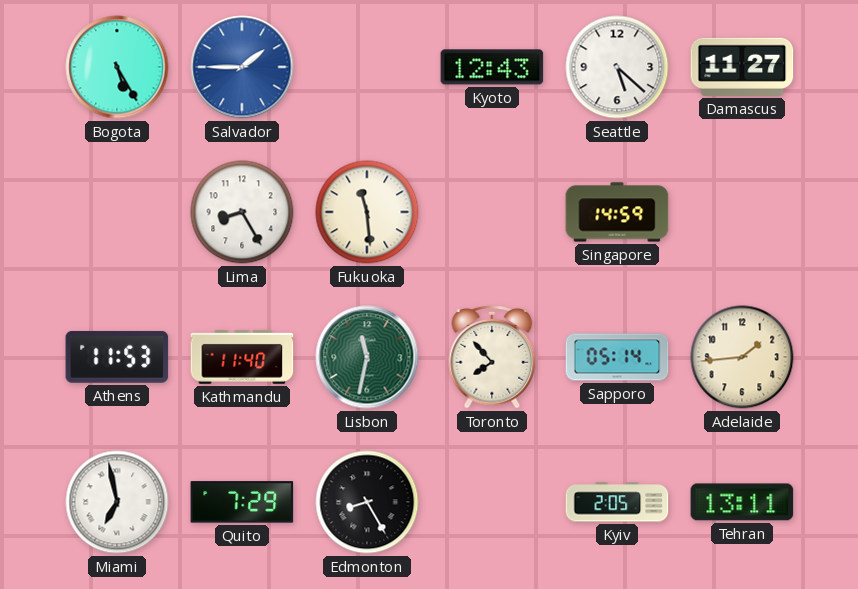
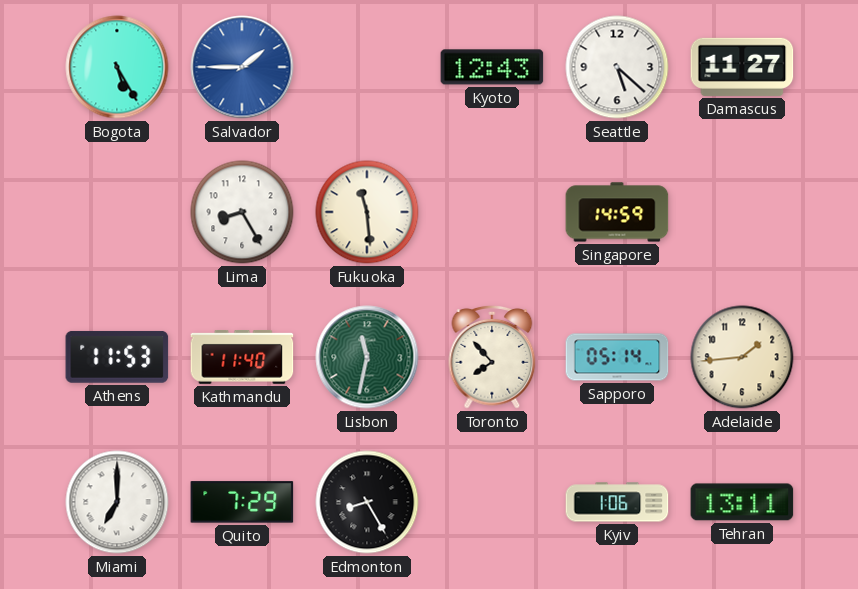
Miami: 6:58 -> 7:00 (117, 502)
Kyiv: 2:05 -> 1:06 (617, 502)
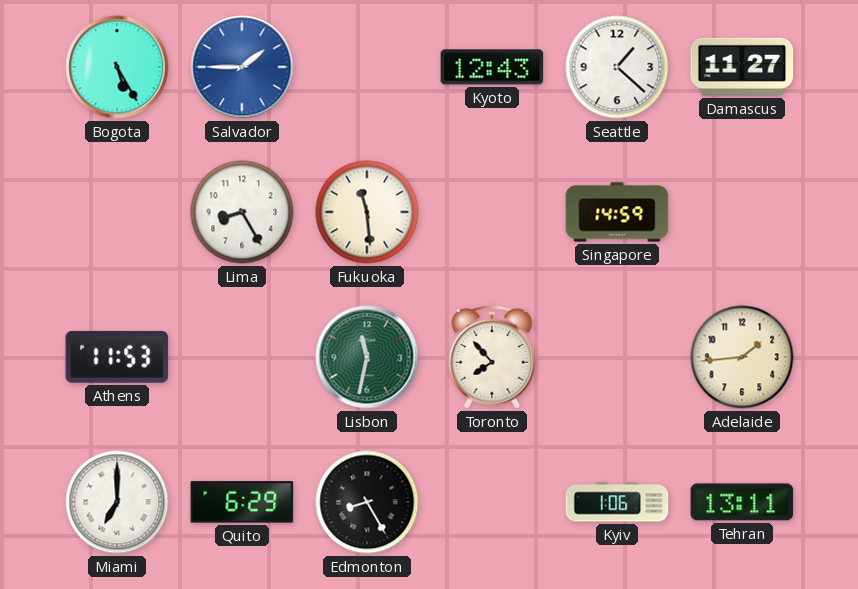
Seattle: 5:22 -> 1:22 (617, 67)
Kathmandu: 11:40 -> none (242, 358)
Sapporo: 05:14 -> none (617, 357)
Quito: 7:29 -> 6:29 (242, 502)
